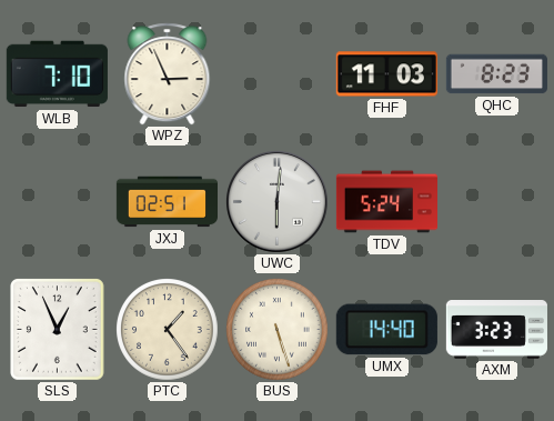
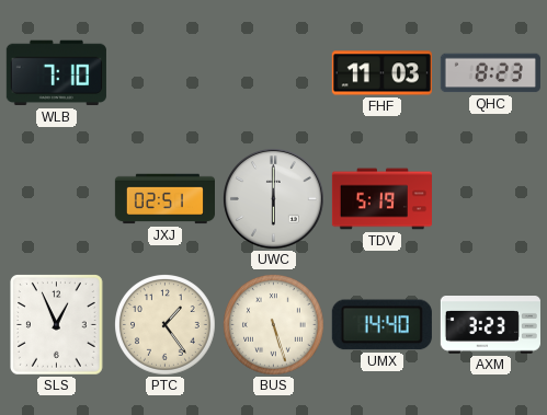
WPZ: 2:56 -> none (168, 74)
UWC: 6:01 -> 6:00 (273, 198)
TDV: 5:24 -> 5:19 (381, 199)
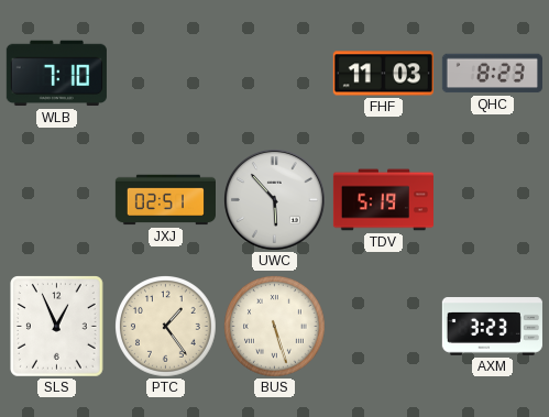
UWC: 6:00 -> 5:53 (274, 199)
UMX: 14:40 -> none (381, 325)
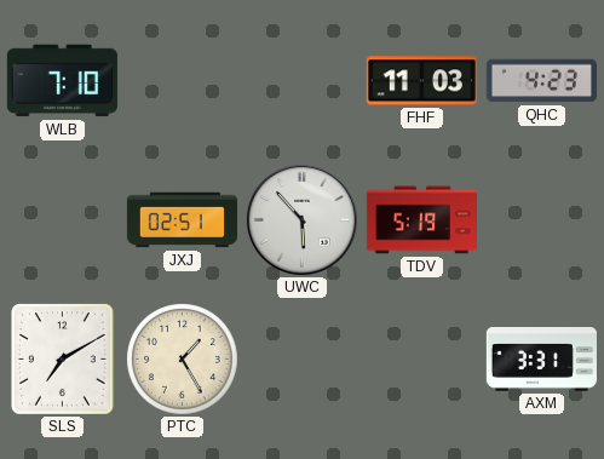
QHC: 8:23 -> 4:23 (541, 81)
SLS: 12:56 -> 7:10 (63, 360)
PTC: 1:24 -> 1:25 (183, 360)
BUS: 5:27 -> none (275, 327)
AXM: 3:23 -> 3:31 (541, 360)
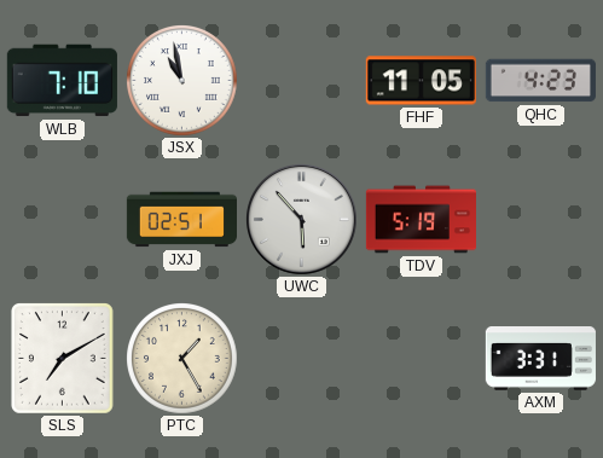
JSX: none -> 10:58 (182, 81)
FHF: 11:03 -> 11:05 (421, 81)
